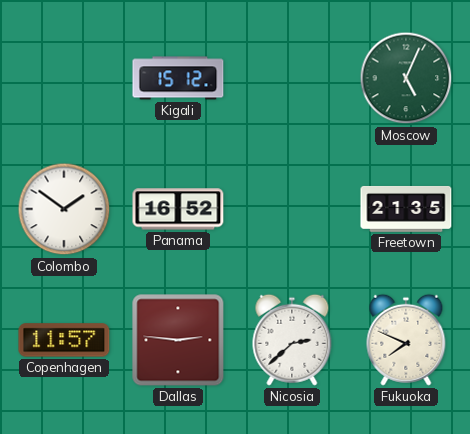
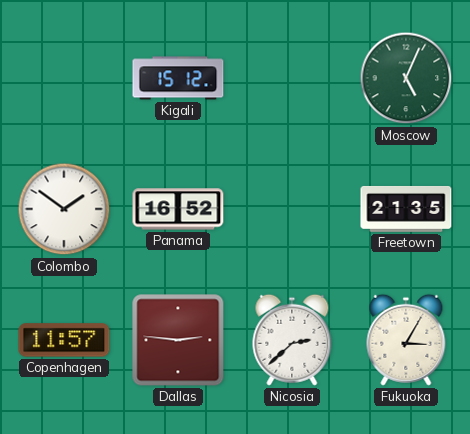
Fukuoka: 7:49 -> 3:05 (406, 340)
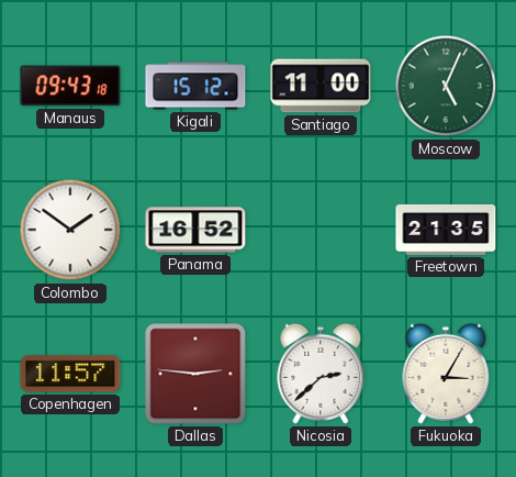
Manaus: none -> 09:43 (70, 86)
Santiago: none -> 11:00 (321, 86)
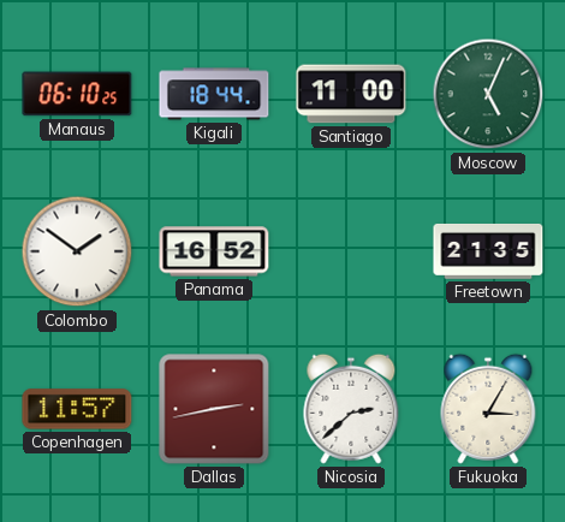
Manaus: 09:43 -> 06:10 (77, 94)
Kigali: 15:12 -> 18:44 (214, 94)
Dallas: 2:46 -> 2:43 (214, 409)
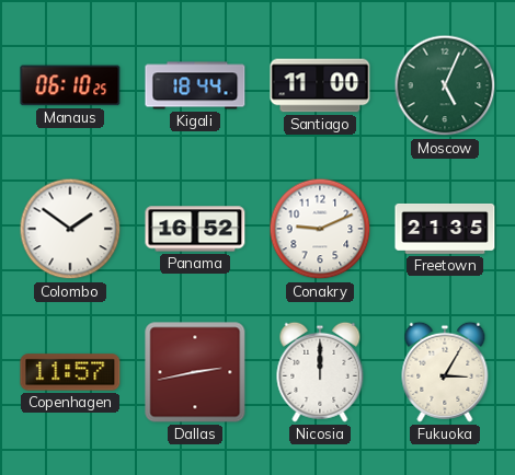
Conakry: none -> 9:11 (320, 229)
Nicosia: 2:38 -> 12:00 (320, 372)
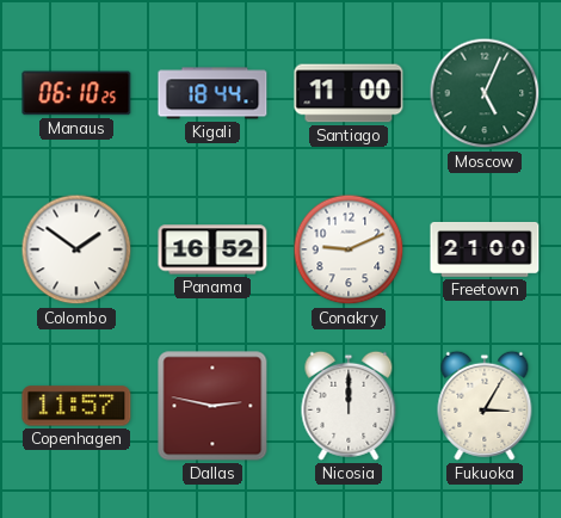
Freetown: 21:35 -> 21:00 (485, 249)
Dallas: 2:43 -> 2:47 (212, 406)
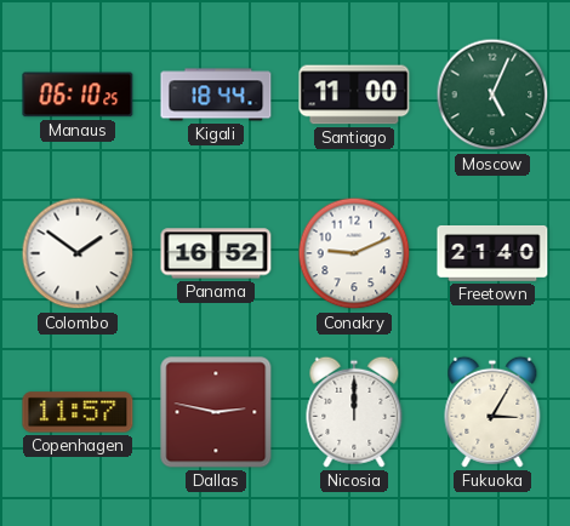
Freetown: 21:00 -> 21:40 (492, 253)
